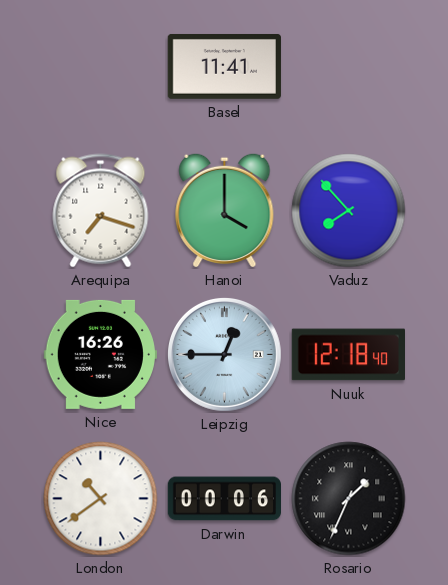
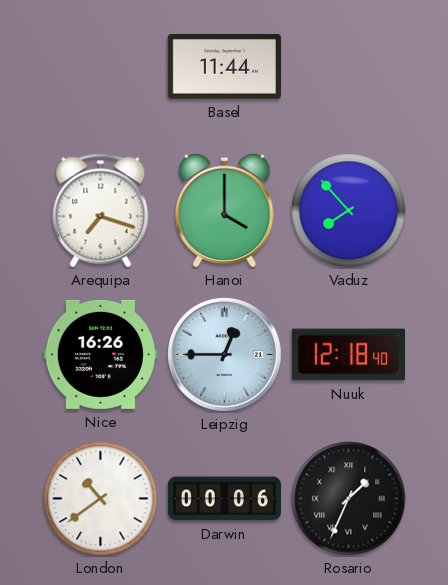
Basel: 11:41 -> 11:44 (224, 66)
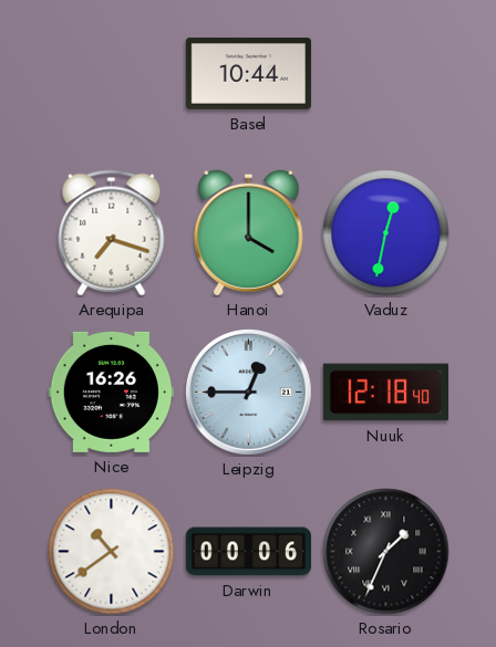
Basel: 11:44 -> 10:44 (248, 73)
Vaduz: 7:53 -> 12:32 (386, 233)
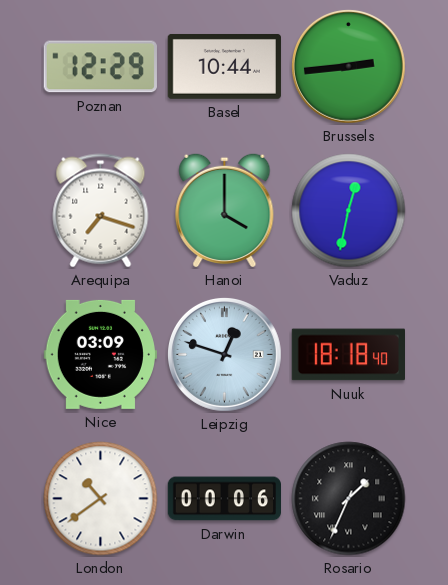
Poznan: none -> 12:29 (100, 67)
Brussels: none -> 2:44 (348, 66)
Nice: 16:26 -> 03:09 (100, 354)
Leipzig: 12:45 -> 12:48 (224, 354)
Nuuk: 12:18 -> 18:18 (348, 355)
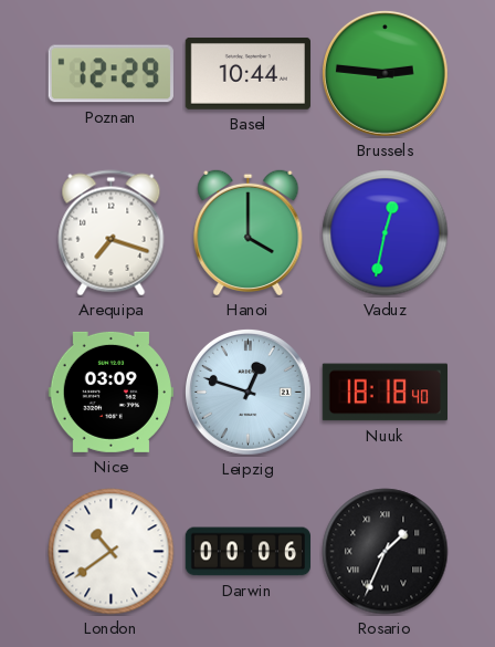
Brussels: 2:44 -> 2:46 (385, 73)
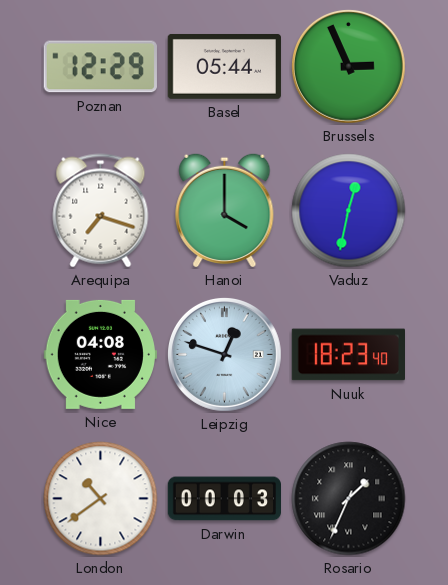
Basel: 10:44 -> 05:44 (224, 66)
Brussels: 2:46 -> 2:56 (348, 66)
Nice: 03:09 -> 04:08 (100, 354)
Nuuk: 18:18 -> 18:23 (348, 355)
Darwin: 00:06 -> 00:03 (225, 499)
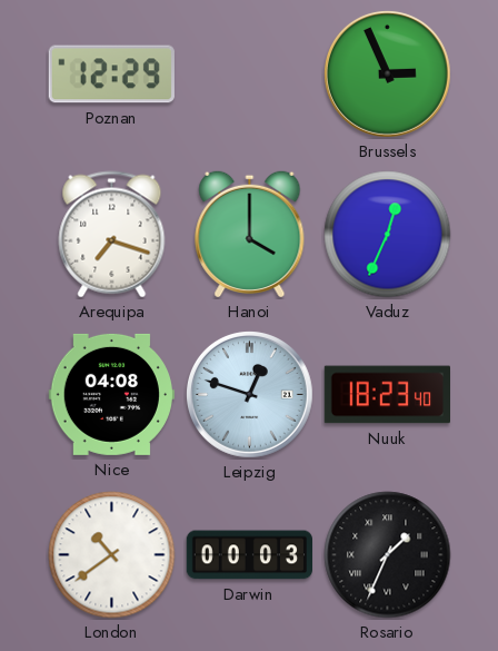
Basel: 05:44 -> none (224, 66)
Vaduz: 12:32 -> 12:34 (388, 235)
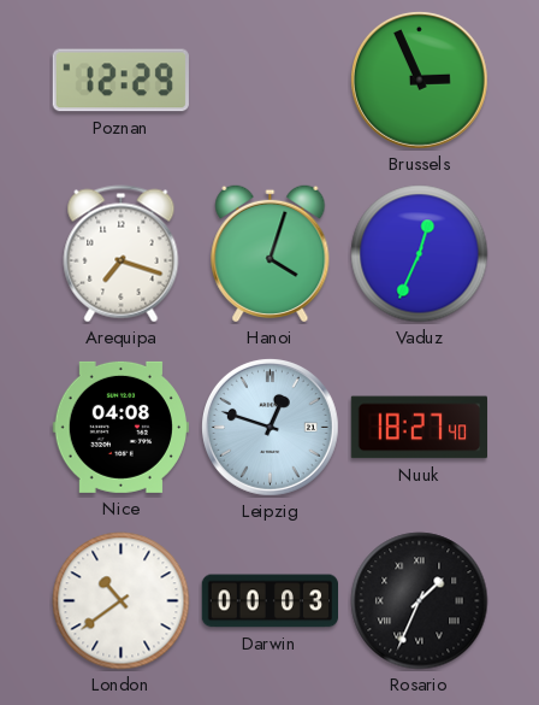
Hanoi: 4:00 -> 4:03 (271, 253)
Nuuk: 18:23 -> 18:27 (419, 428)
